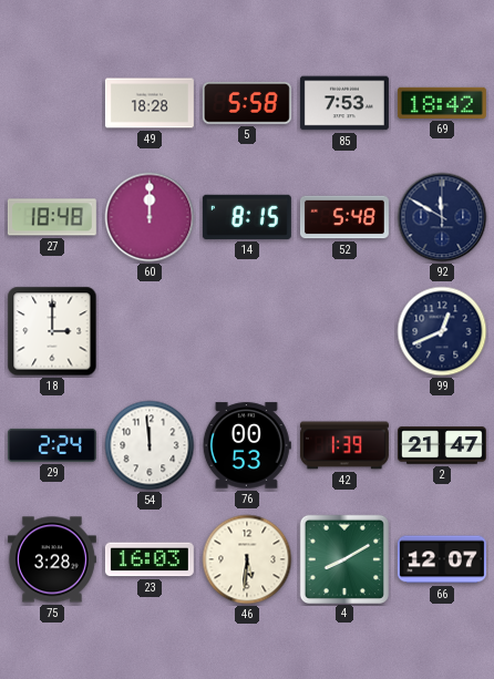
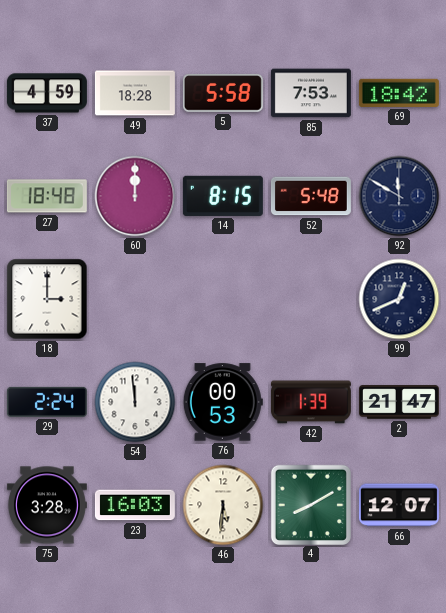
37: none -> 4:59 (47, 93)
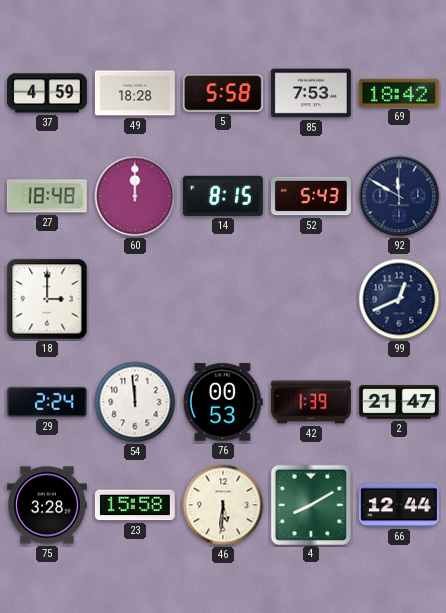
52: 5:48 -> 5:43 (311, 196)
23: 16:03 -> 15:58 (135, 505)
66: 12:07 -> 12:44 (399, 505)
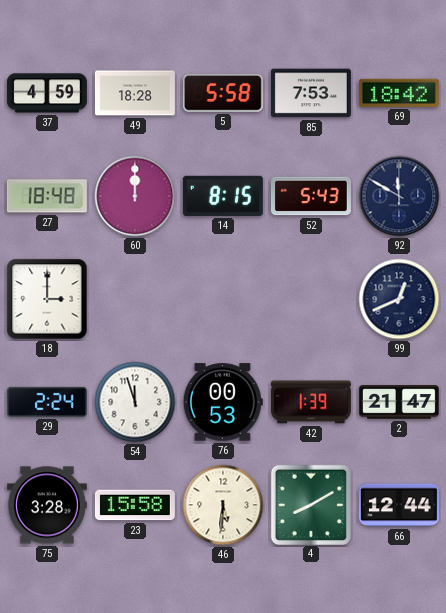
54: 11:59 -> 11:57 (135, 402)
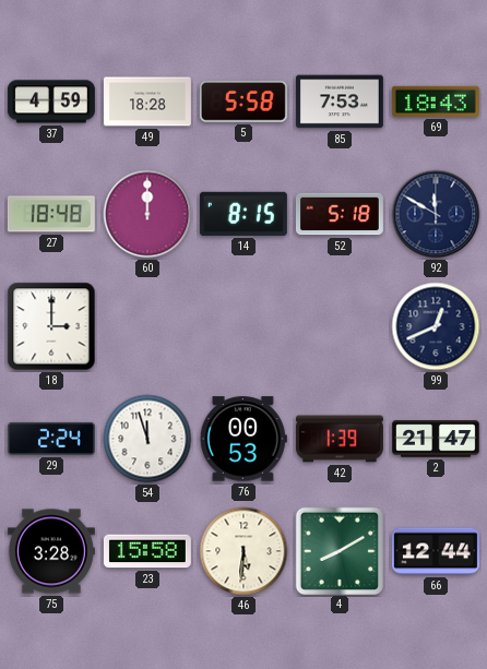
69: 18:42 -> 18:43 (436, 101)
52: 5:43 -> 5:18 (340, 214)
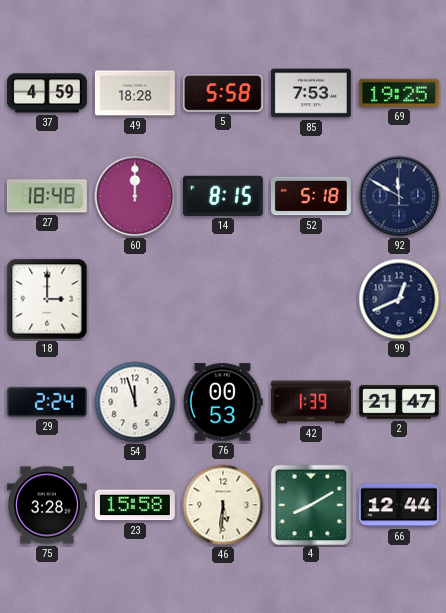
69: 18:43 -> 19:25 (399, 93)
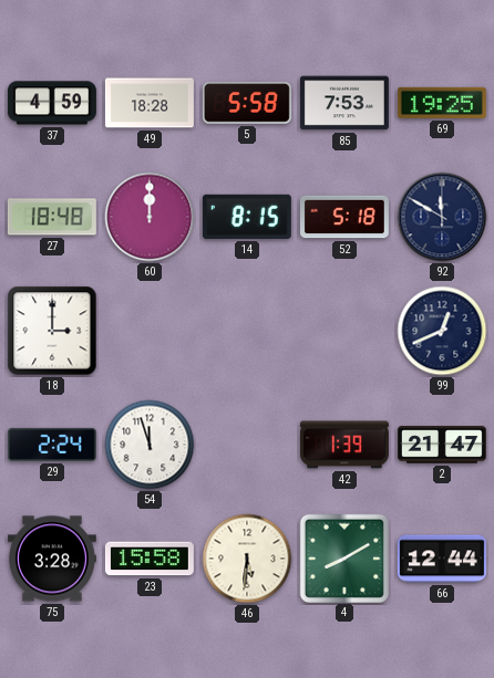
76: 00:53 -> none (223, 402)
